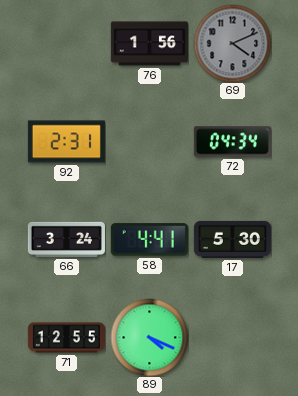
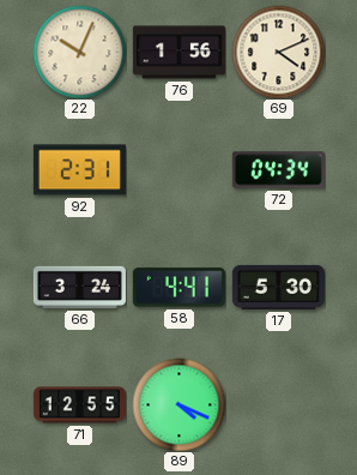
22: none -> 10:04 (79, 52)
69 dial: grey -> cream (278, 52)
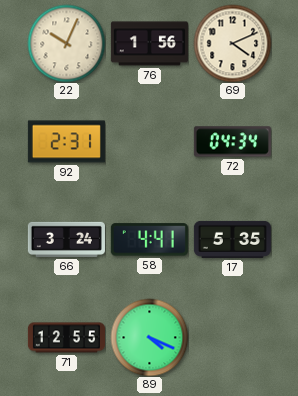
17: 5:30 -> 5:35 (232, 239)
